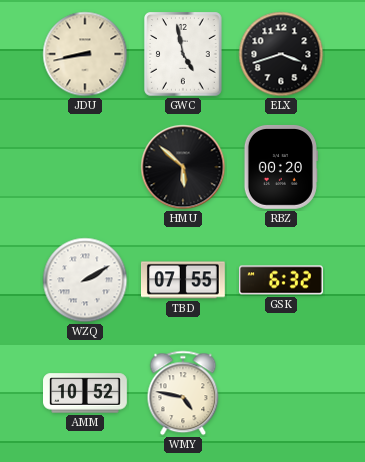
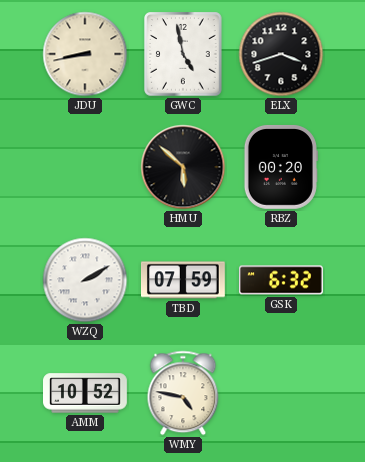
TBD: 07:55 -> 07:59 (184, 280)
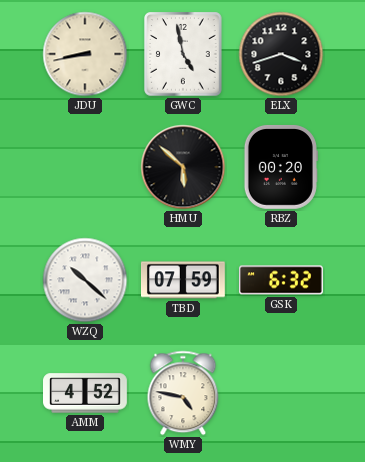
WZQ: 2:10 -> 10:22 (85, 280)
AMM: 10:52 -> 4:52 (86, 393)
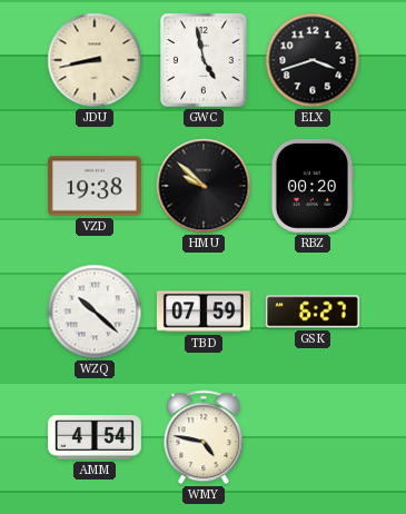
VZD: none -> 19:38 (96, 186)
HMU: 5:52 -> 9:52 (204, 186)
GSK: 6:32 -> 6:27 (314, 312)
AMM: 4:52 -> 4:54 (96, 437)
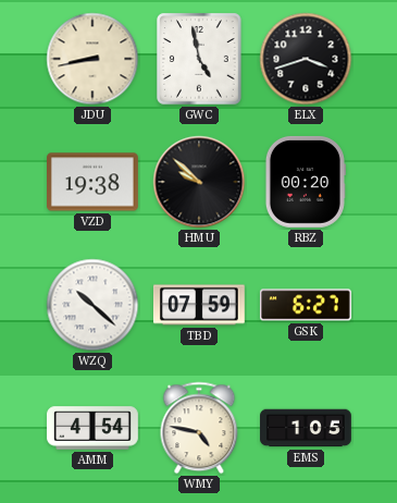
EMS: none -> 1:05 (307, 428)
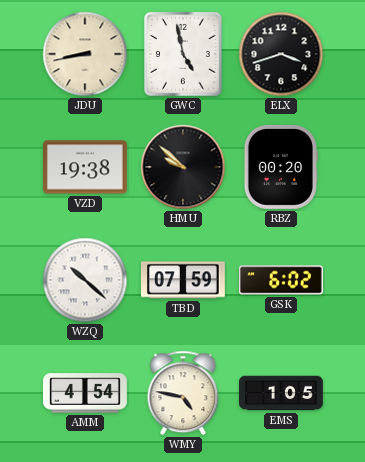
GSK: 6:27 -> 6:02 (282, 280)
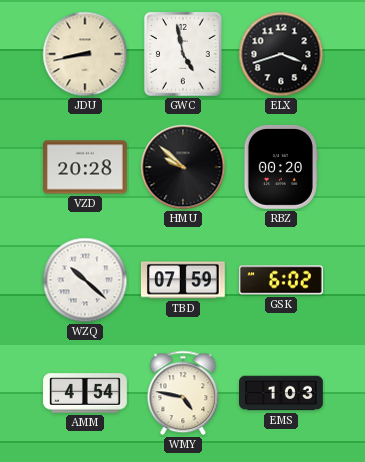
VZD: 19:38 -> 20:28 (86, 167)
EMS: 1:05 -> 1:03 (282, 393)
